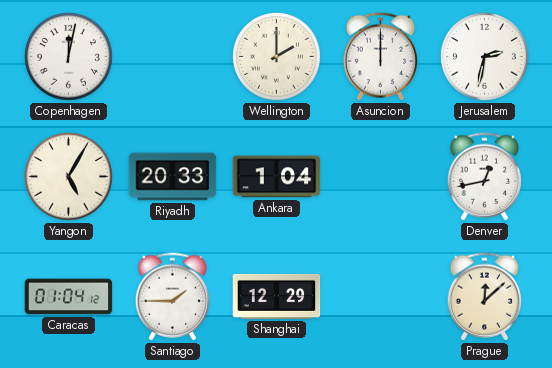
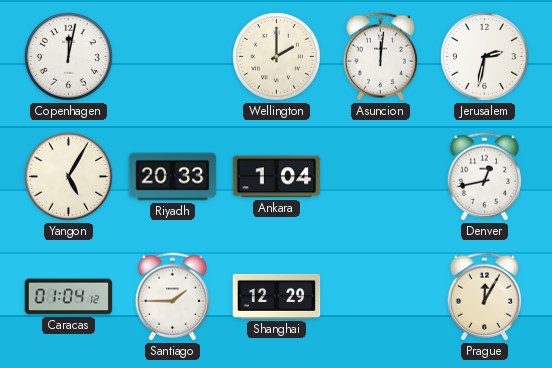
Asuncion: 12:00 -> 12:01 (380, 57)
Prague: 12:08 -> 12:05 (484, 297)
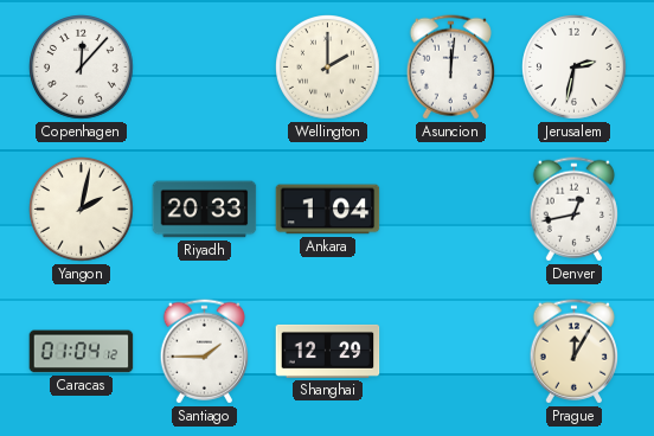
Copenhagen: 12:02 -> 12:07 (82, 68)
Yangon: 5:05 -> 2:02 (82, 210)
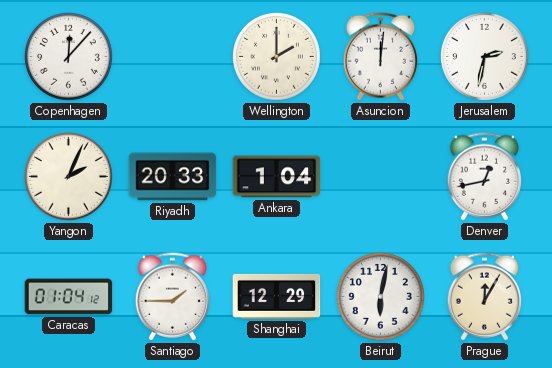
Yangon: 2:02 -> 2:04 (69, 177)
Beirut: none -> 6:02 (381, 297)
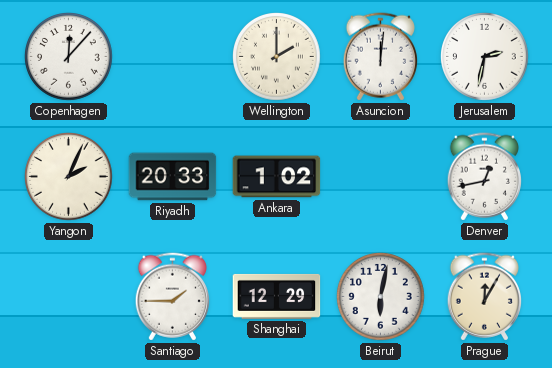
Ankara: 1:04 -> 1:02 (277, 177)
Caracas: 01:04 -> none (69, 297)
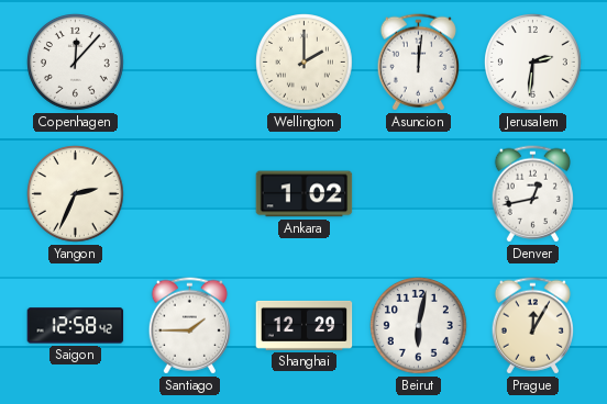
Jerusalem: 2:32 -> 2:31 (533, 63)
Yangon: 2:04 -> 2:34 (76, 194)
Riyadh: 20:33 -> none (173, 177)
Saigon: none -> 12:58 (76, 326)
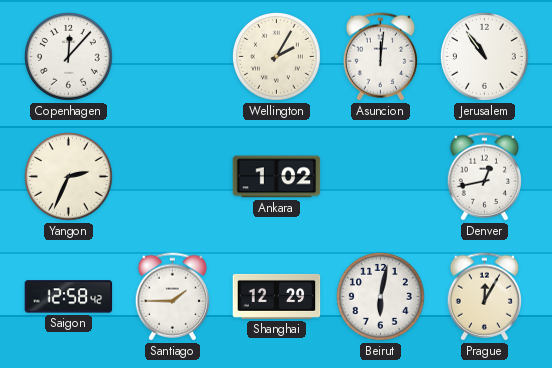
Wellington: 2:00 -> 2:05 (277, 57)
Jerusalem: 2:31 -> 10:54 (485, 57)
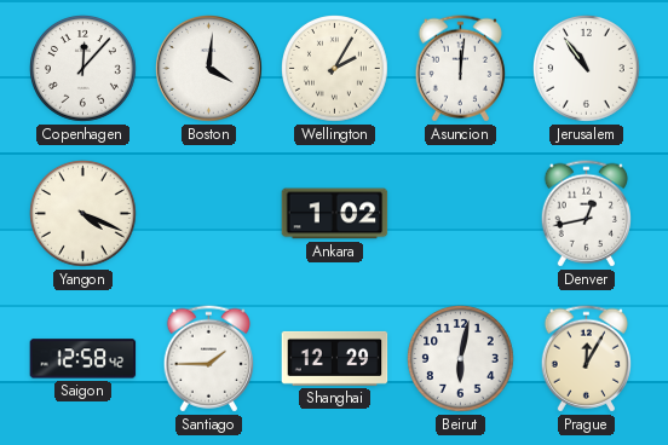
Boston: none -> 4:01 (209, 69)
Yangon: 2:34 -> 4:19 (83, 214)
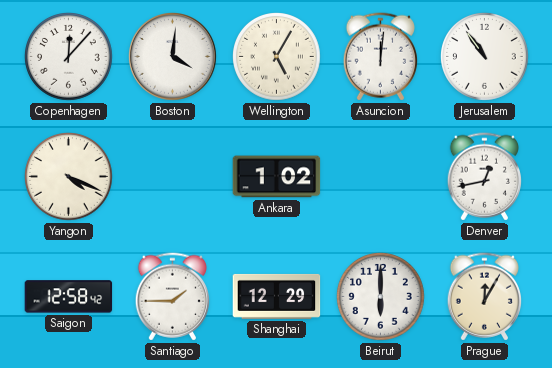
Wellington: 2:05 -> 5:05 (277, 57)
Beirut: 6:02 -> 6:00 (381, 297)
